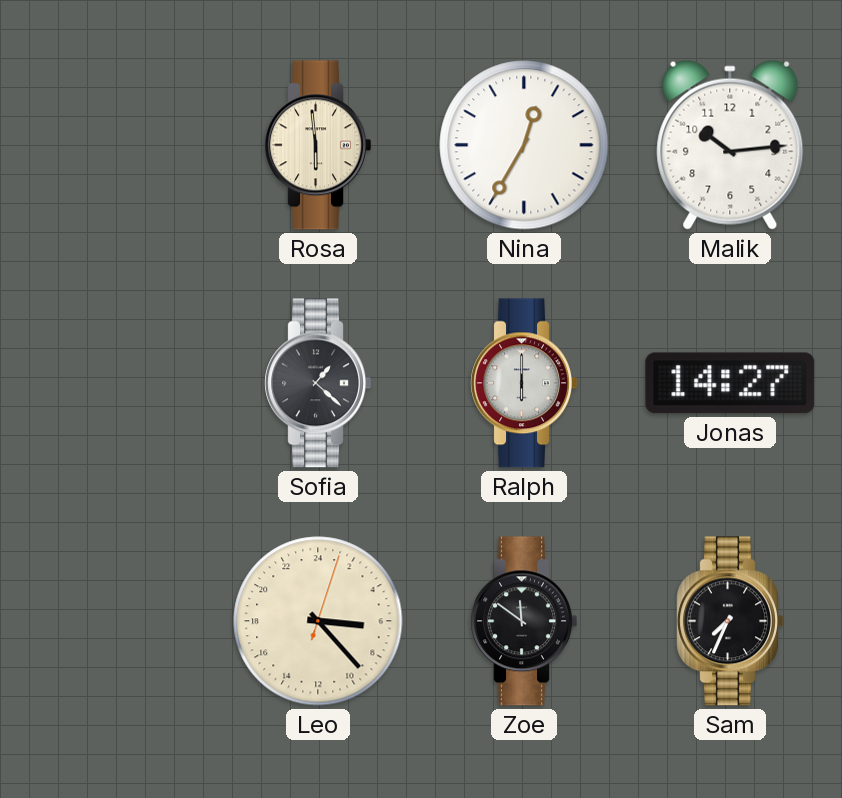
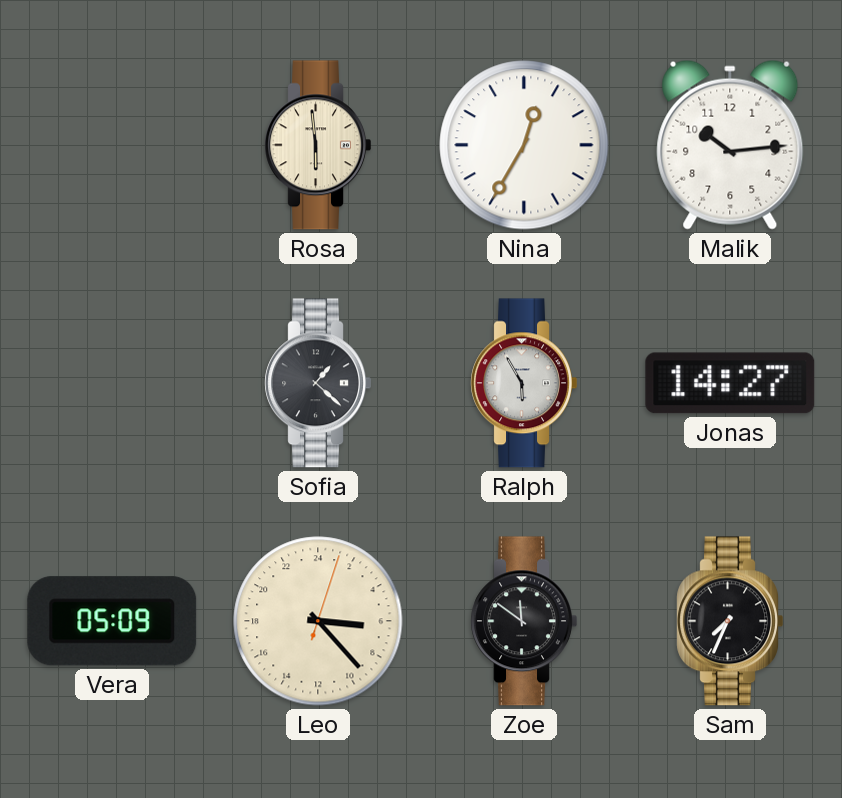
Ralph: 6:00 -> 5:55 (524, 383)
Vera: none -> 05:09 (112, 621)
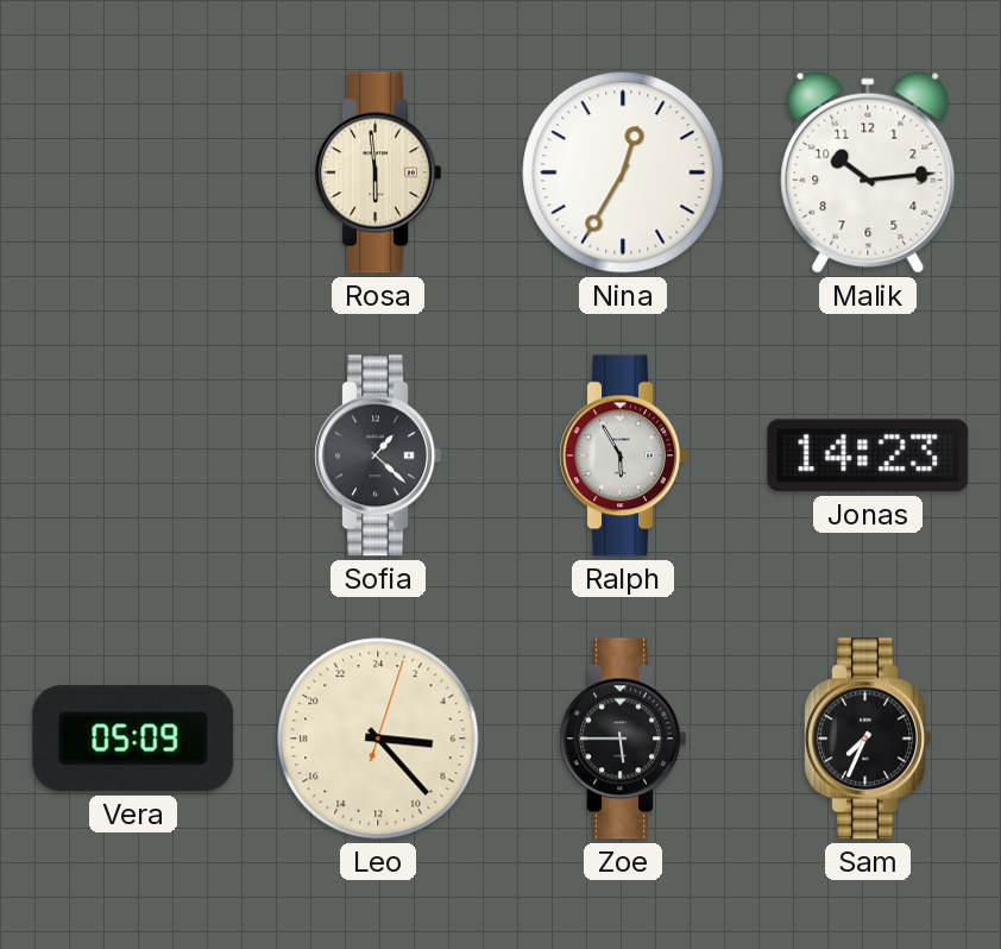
Jonas: 14:27 -> 14:23 (868, 455)
Zoe: 11:51 -> 5:45 (623, 739)
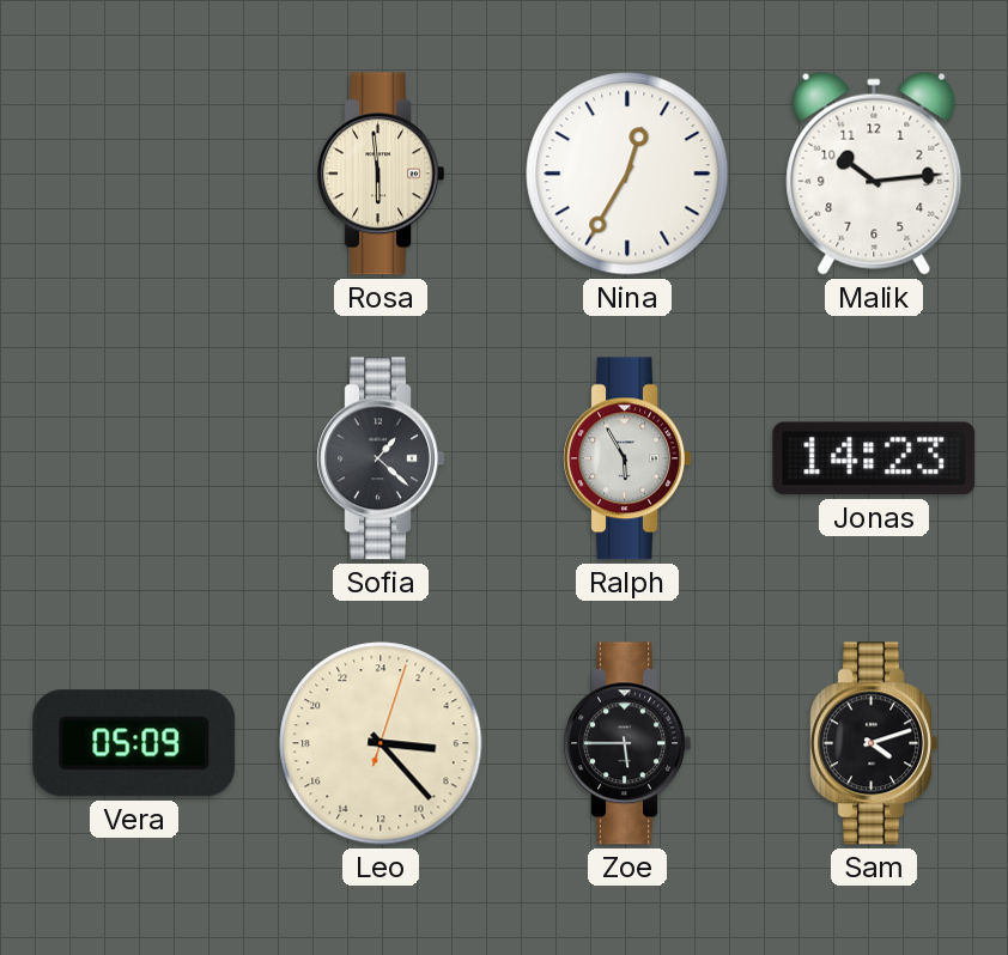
Sam: 7:34 -> 4:12 (874, 743)
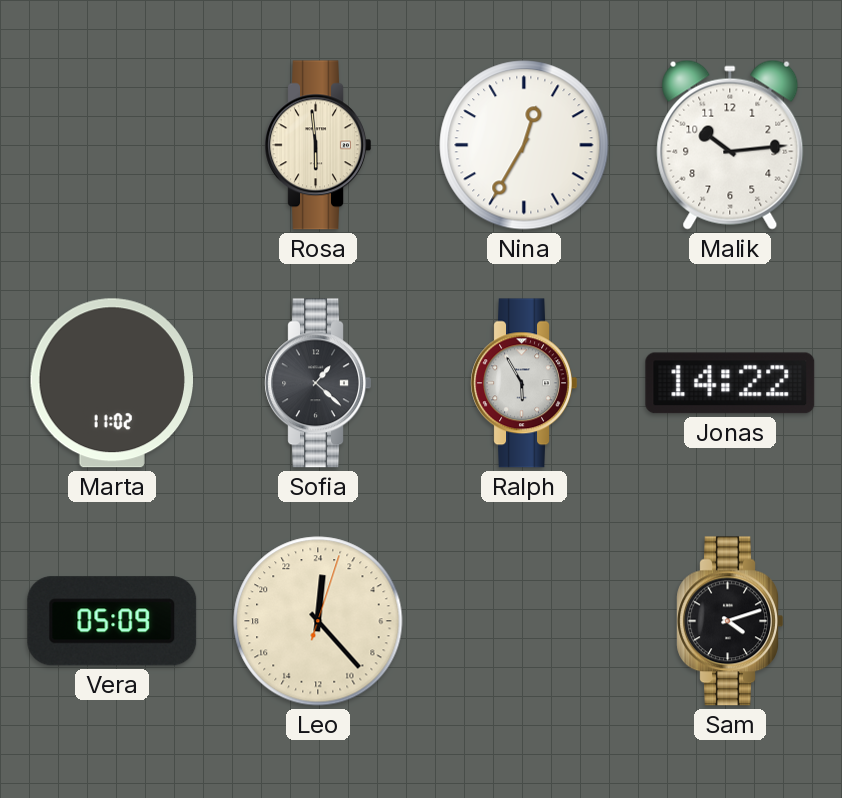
Marta: none -> 11:02 (112, 383)
Jonas: 14:23 -> 14:22 (730, 383)
Leo: 6:23 -> 0:23 (318, 621)
Zoe: 5:45 -> none (627, 743)
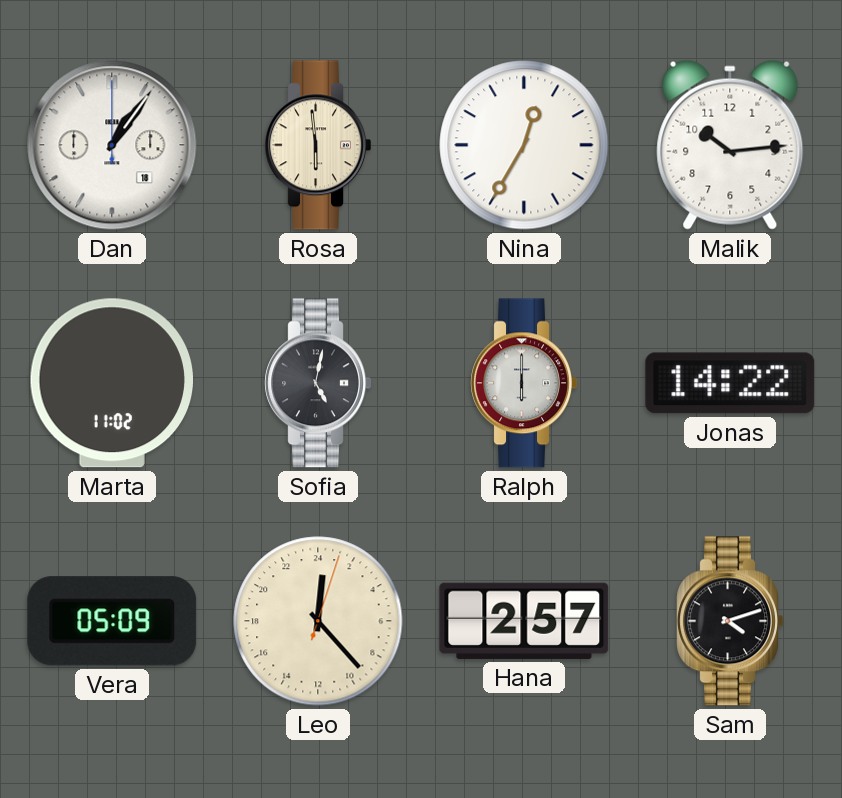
Dan: none -> 1:06 (112, 145)
Sofia: 1:22 -> 5:02 (318, 383)
Ralph: 5:55 -> 6:00 (524, 383)
Hana: none -> 2:57 (524, 621)
